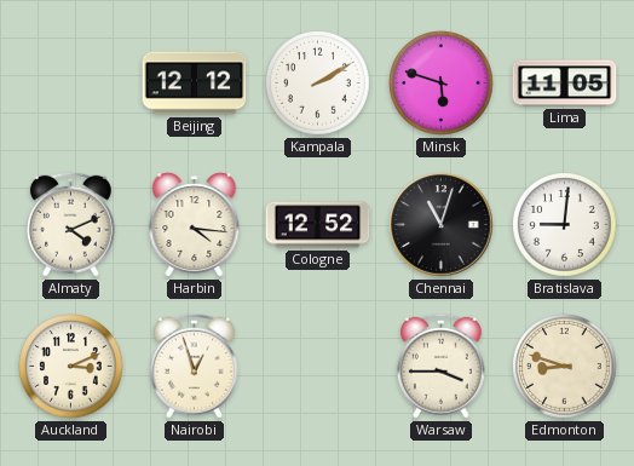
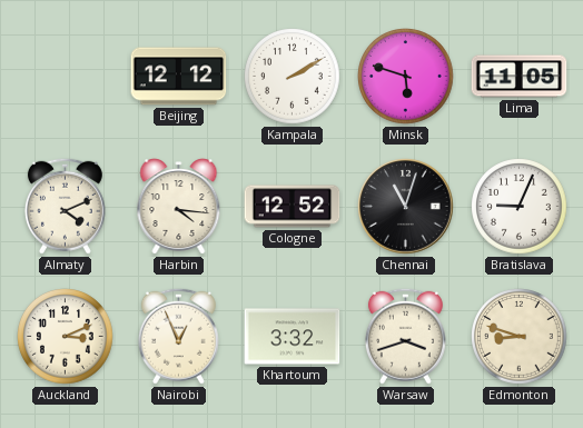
Bratislava: 9:01 -> 9:04 (520, 207)
Nairobi: 12:57 -> 12:56 (178, 336)
Khartoum: none -> 3:32 (293, 337)
Warsaw: 3:45 -> 3:42 (405, 336)
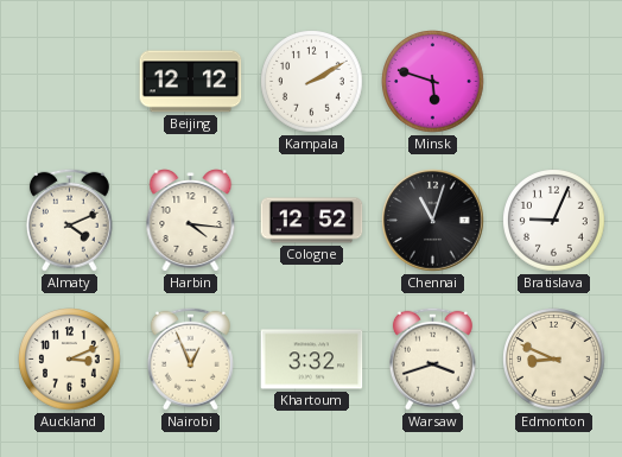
Lima: 11:05 -> none (520, 77)
Edmonton: 8:48 -> 8:49 (554, 360)
